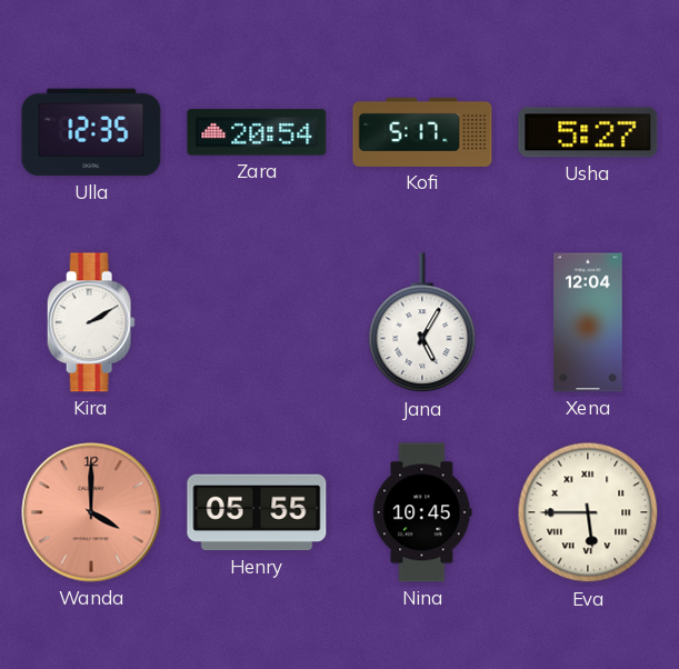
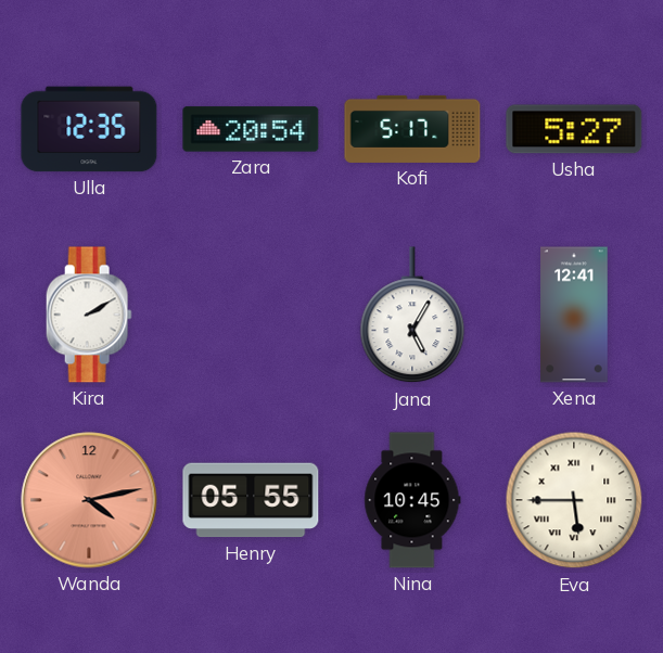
Xena: 12:04 -> 12:41 (574, 315)
Wanda: 4:00 -> 4:13 (89, 500)
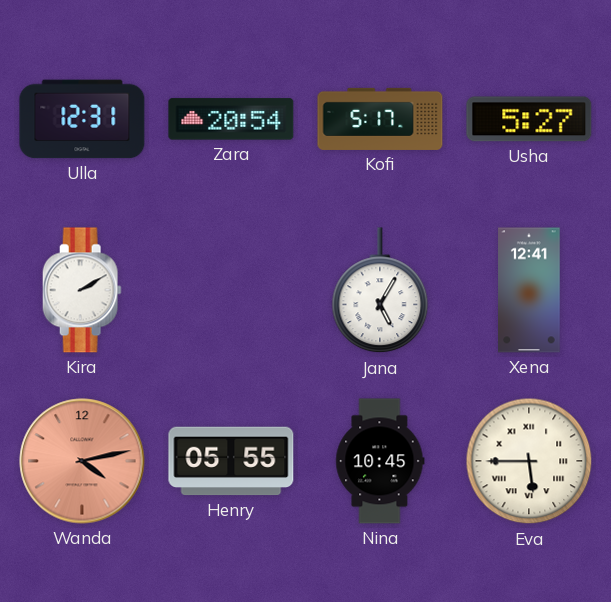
Ulla: 12:35 -> 12:31 (82, 119)
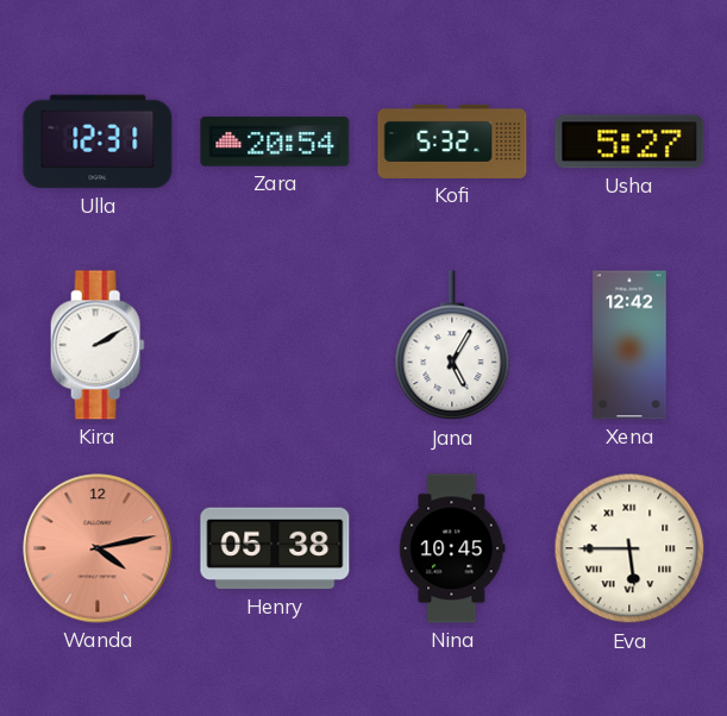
Kofi: 5:17 -> 5:32 (452, 142)
Xena: 12:41 -> 12:42 (629, 345)
Henry: 05:55 -> 05:38 (275, 548)
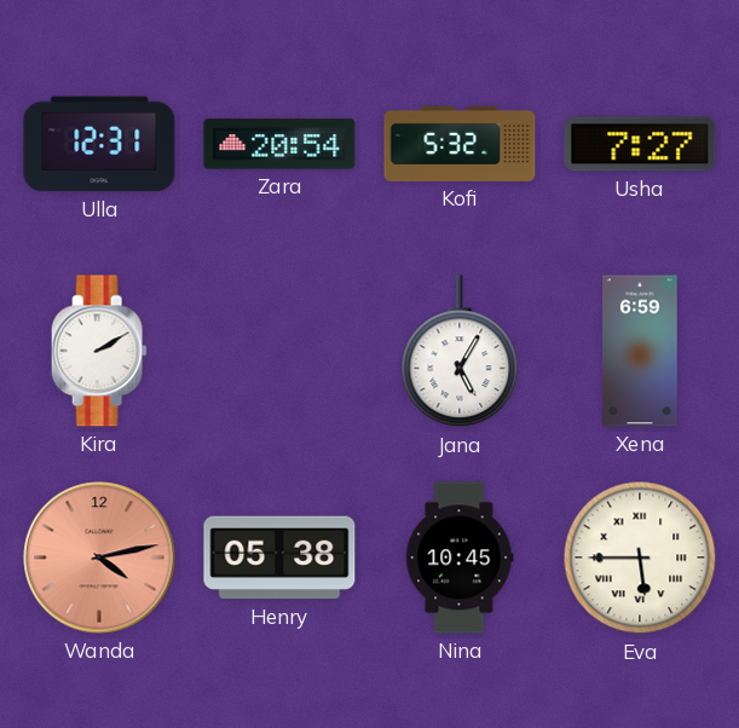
Usha: 5:27 -> 7:27 (640, 144)
Xena: 12:42 -> 6:59 (640, 351)
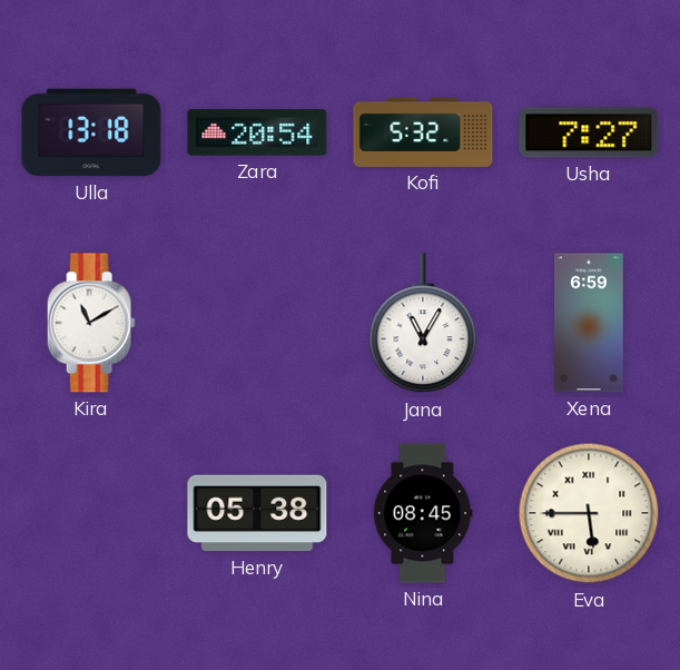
Ulla: 12:31 -> 13:18 (91, 132)
Kira: 2:10 -> 11:10 (91, 323)
Jana: 5:05 -> 11:05 (423, 324)
Wanda: 4:13 -> none (99, 557)
Nina: 10:45 -> 08:45 (423, 513)
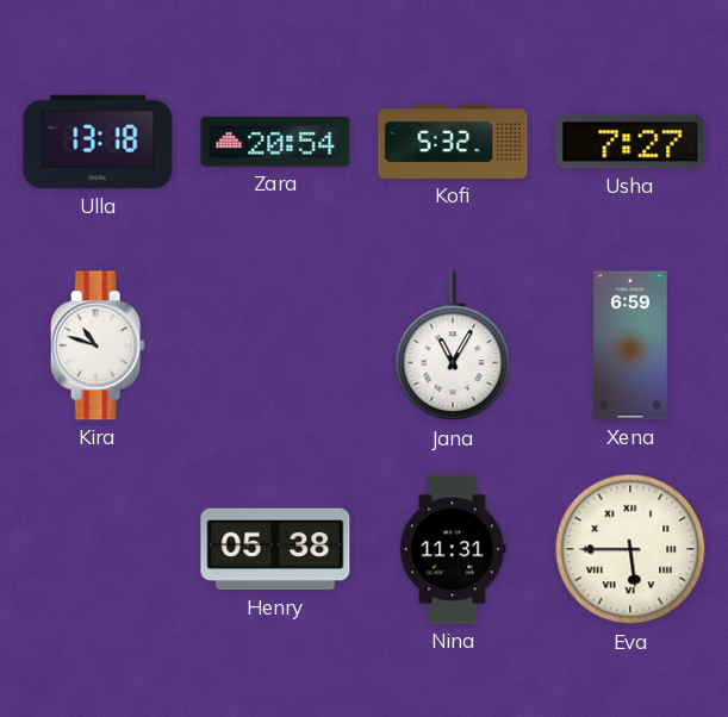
Kira: 11:10 -> 10:48 (98, 345)
Nina: 08:45 -> 11:31 (453, 549)
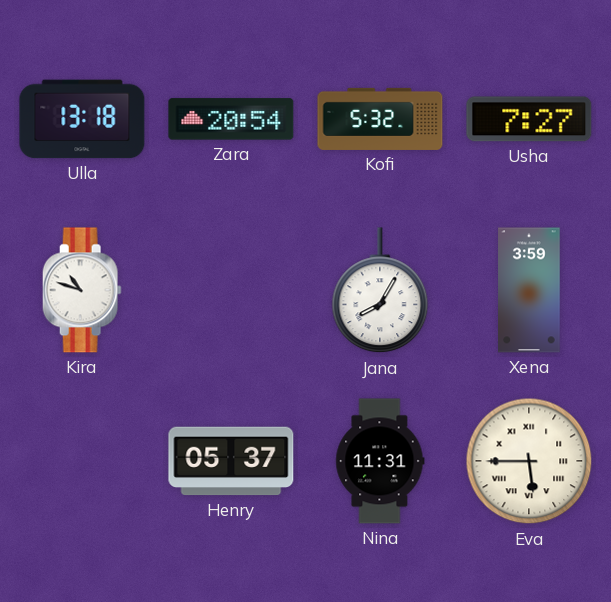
Jana: 11:05 -> 8:05 (380, 291)
Xena: 6:59 -> 3:59 (529, 290)
Henry: 05:38 -> 05:37 (231, 461)
